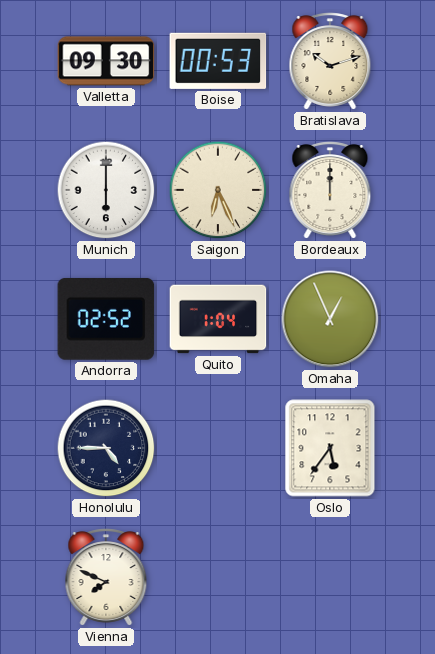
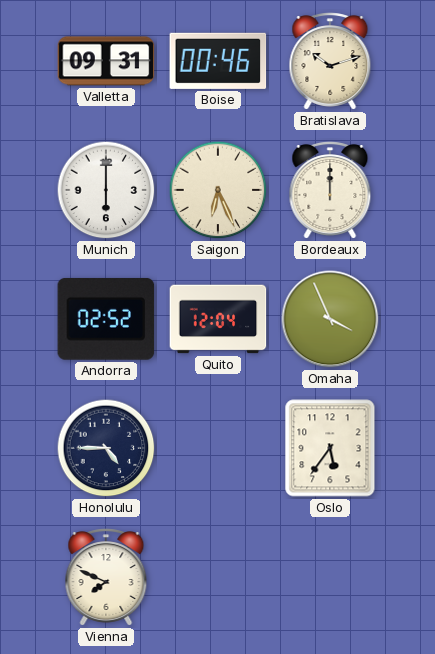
Valletta: 09:30 -> 09:31 (106, 61)
Boise: 00:53 -> 00:46 (218, 61)
Quito: 1:04 -> 12:04 (218, 319)
Omaha: 12:56 -> 3:56 (330, 319)
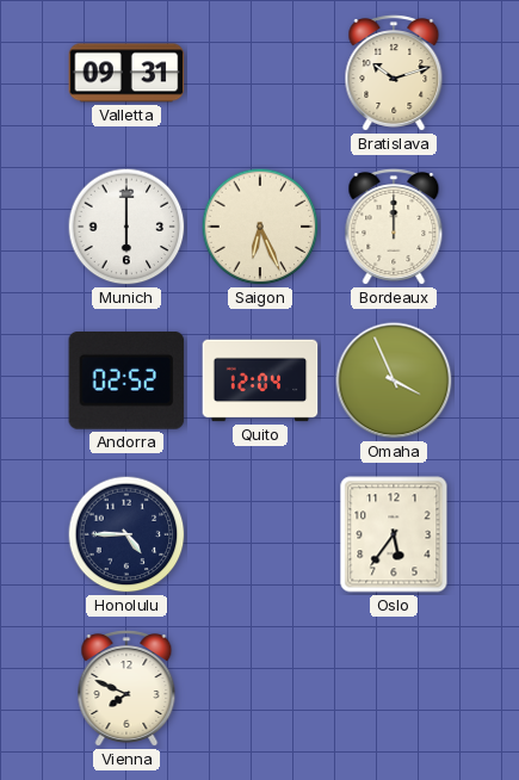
Boise: 00:46 -> none (218, 61)
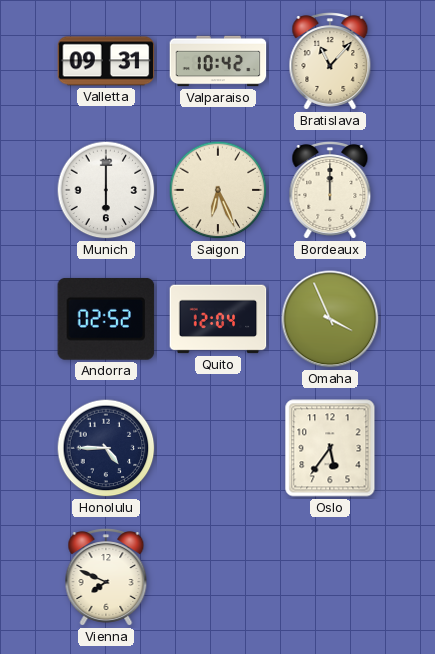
Valparaiso: none -> 10:42 (218, 61)
Bratislava: 10:12 -> 11:07 (330, 61)
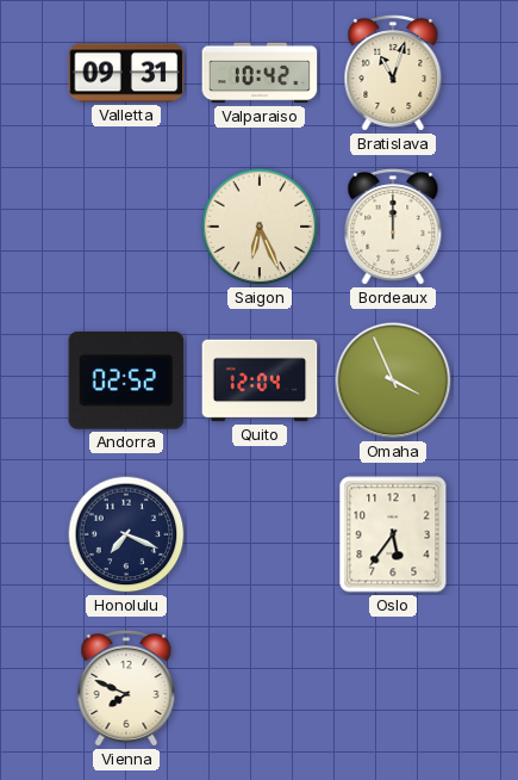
Bratislava: 11:07 -> 11:03 (393, 73)
Munich: 6:00 -> none (106, 190)
Honolulu: 4:45 -> 7:19 (126, 534)
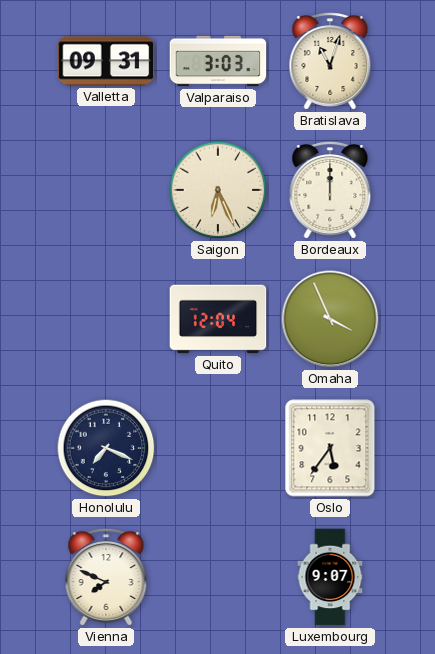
Valparaiso: 10:42 -> 3:03 (218, 61)
Andorra: 02:52 -> none (126, 380)
Luxembourg: none -> 9:07 (330, 577)
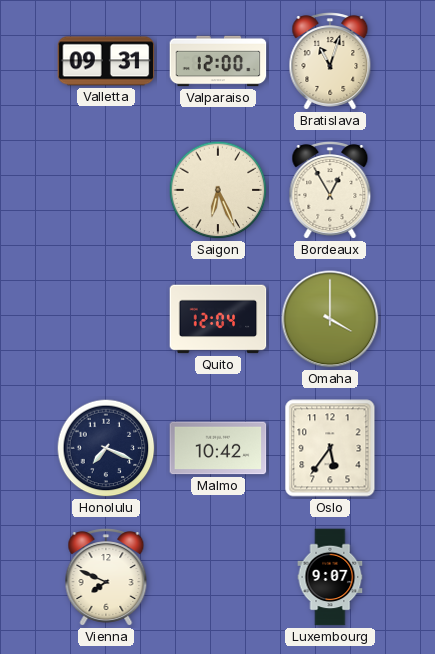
Valparaiso: 3:03 -> 12:00 (218, 61)
Bordeaux: 12:00 -> 12:55 (330, 190)
Omaha: 3:56 -> 4:00 (330, 319)
Malmo: none -> 10:42 (218, 448)
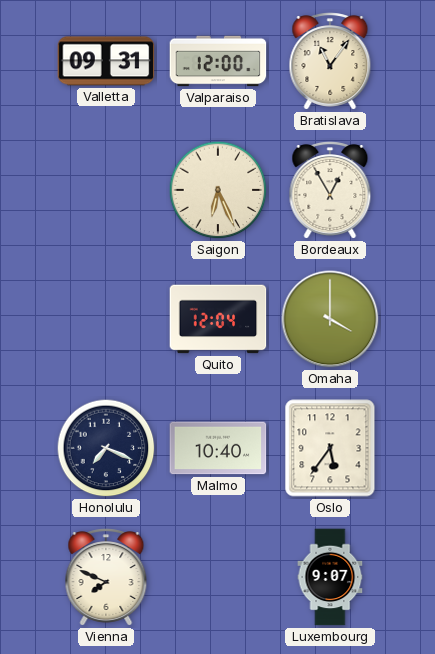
Bratislava: 11:03 -> 11:06 (330, 61)
Malmo: 10:42 -> 10:40 (218, 448)
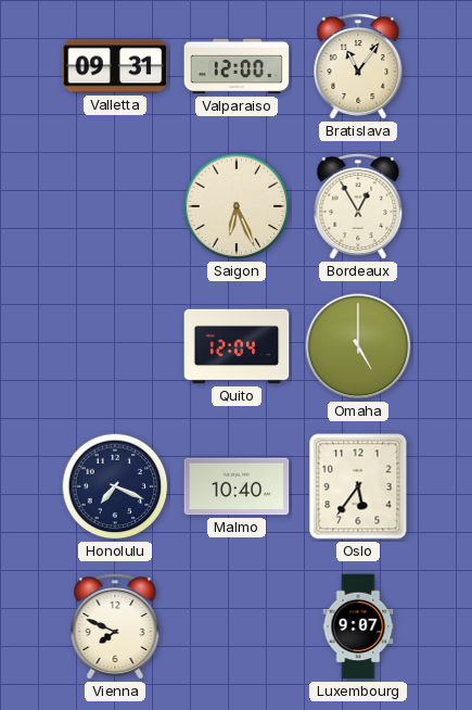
Omaha: 4:00 -> 5:00 (358, 346)
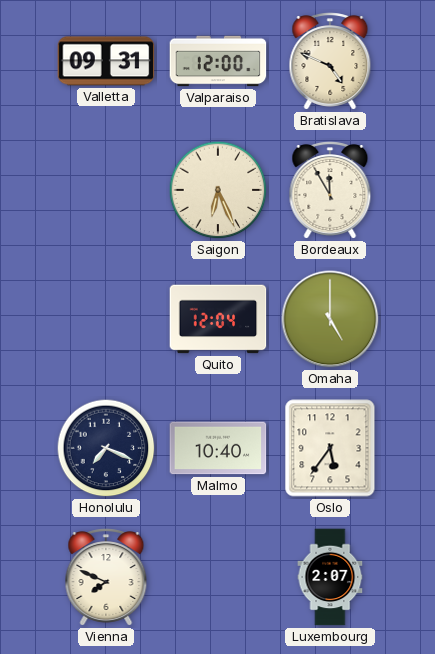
Bratislava: 11:06 -> 4:49 (330, 61)
Bordeaux: 12:55 -> 11:55 (330, 190)
Luxembourg: 9:07 -> 2:07 (330, 577)
